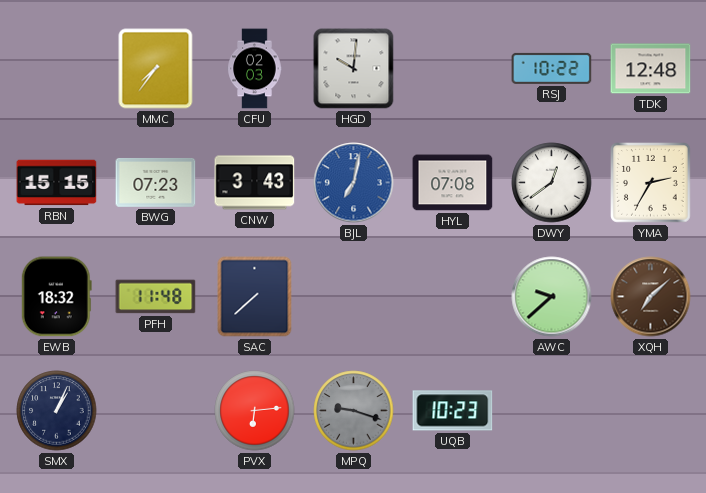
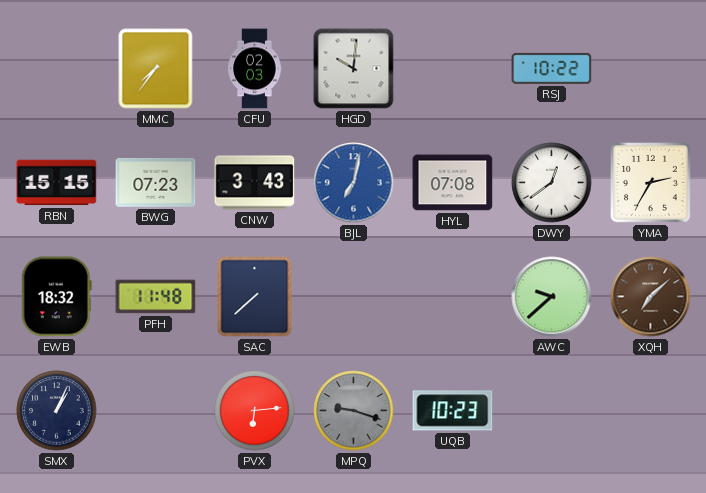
TDK: 12:48 -> none (651, 69)
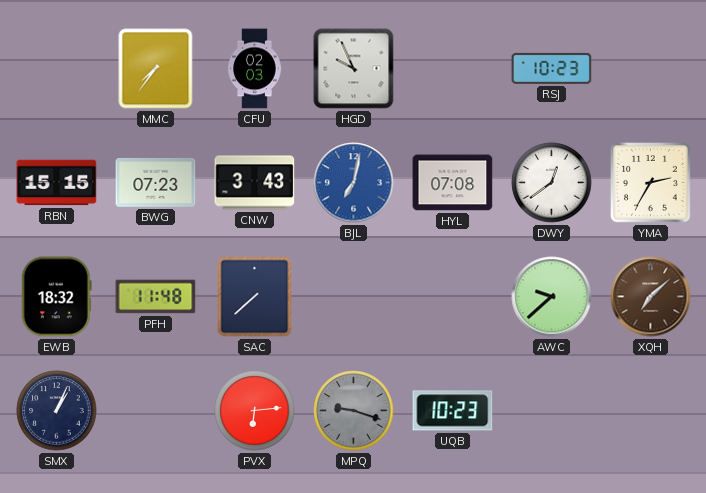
HGD: 10:01 -> 9:56 (354, 69)
RSJ: 10:22 -> 10:23 (552, 68)
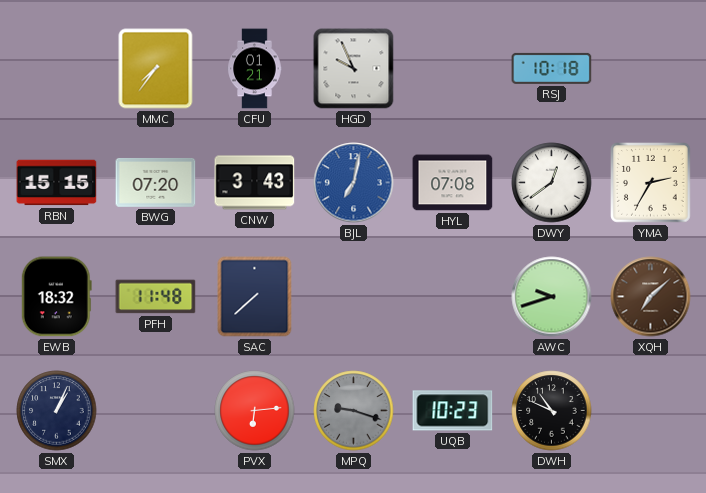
CFU: 02:03 -> 01:21 (255, 69)
RSJ: 10:23 -> 10:18 (552, 68)
BWG: 07:23 -> 07:20 (156, 182)
AWC: 9:38 -> 9:42 (552, 297)
DWH: none -> 10:49 (552, 411)
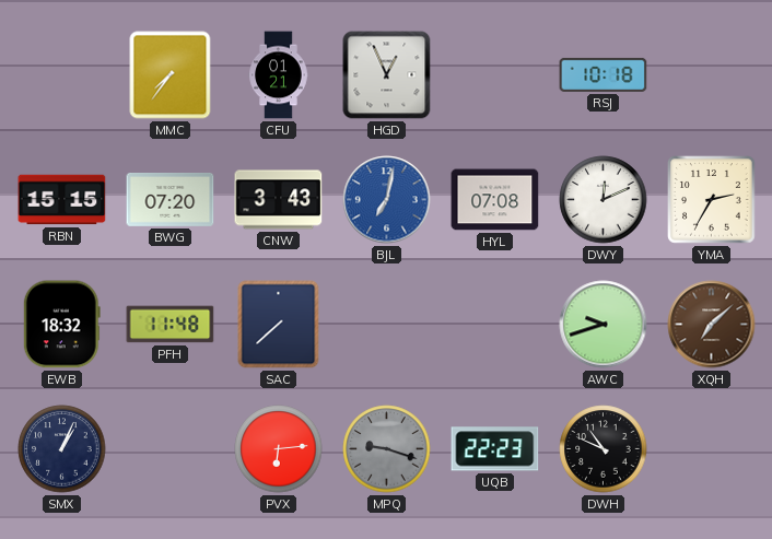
HGD: 9:56 -> 12:56 (387, 75)
DWY: 12:39 -> 12:11 (604, 200)
UQB: 10:23 -> 22:23 (495, 449)
